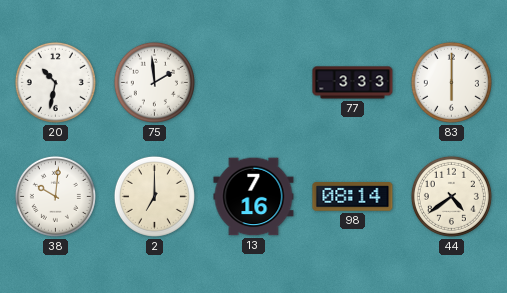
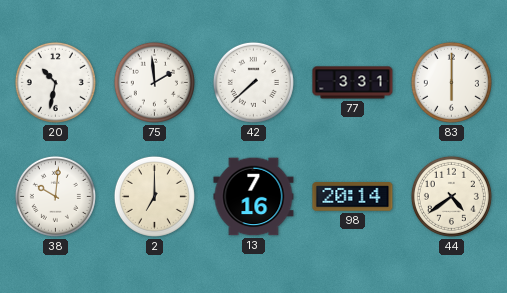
42: none -> 7:38 (253, 82)
77: 3:33 -> 3:31 (353, 83)
98: 08:14 -> 20:14 (353, 197)
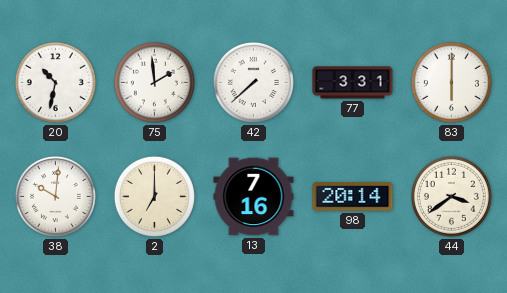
44: 4:39 -> 3:39 (451, 196)
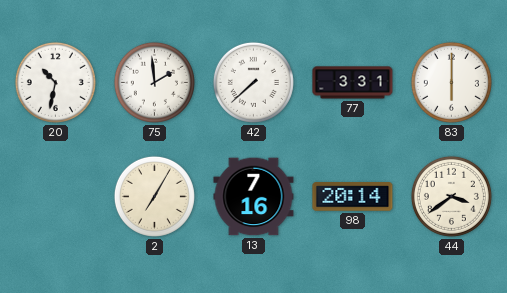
38: 10:01 -> none (55, 196)
2: 7:00 -> 7:05 (154, 196)
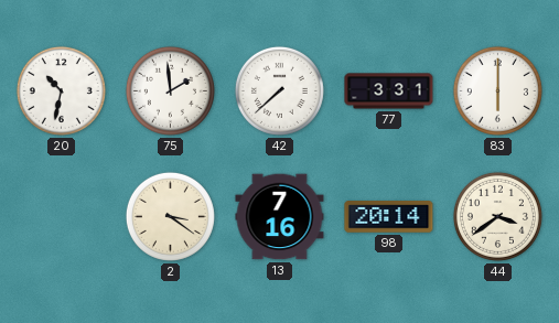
2: 7:05 -> 3:21 (170, 216)
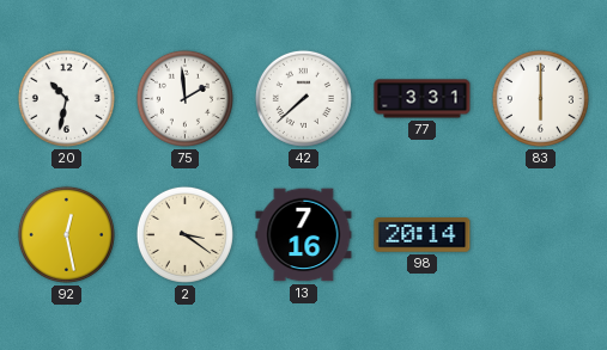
92: none -> 12:28 (66, 234)
44: 3:39 -> none (497, 216)
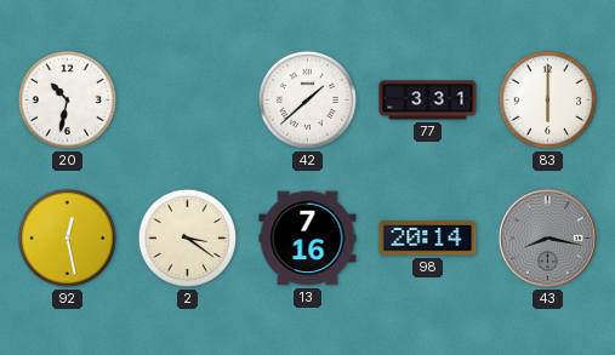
75: 1:59 -> none (184, 98)
42: 7:38 -> 1:38 (307, 99)
43: none -> 8:17 (548, 239)
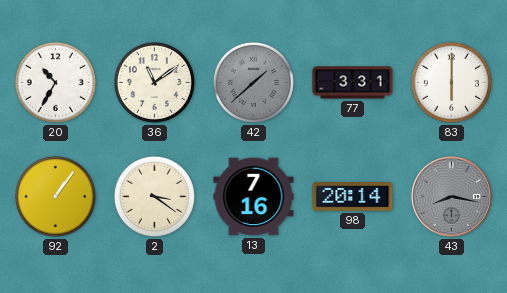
20: 10:32 -> 10:35 (55, 82)
36: none -> 11:09 (154, 82)
42 dial: white -> grey (253, 82)
92: 12:28 -> 1:06 (55, 196)
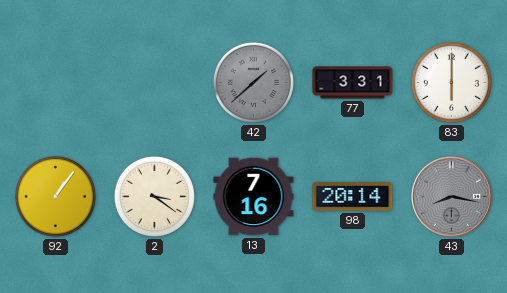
20: 10:35 -> none (55, 82)
36: 11:09 -> none (154, 82)
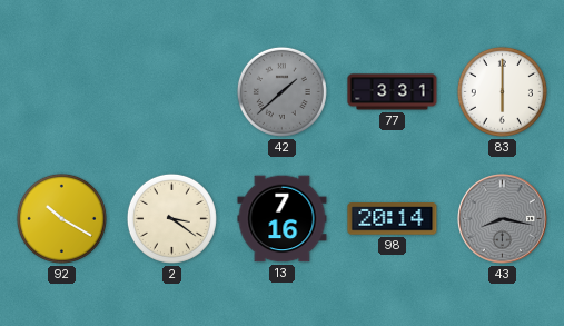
92: 1:06 -> 10:20 (61, 218)
